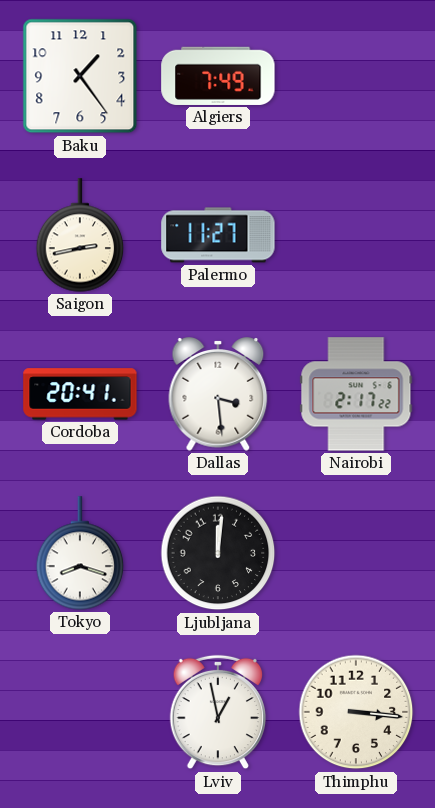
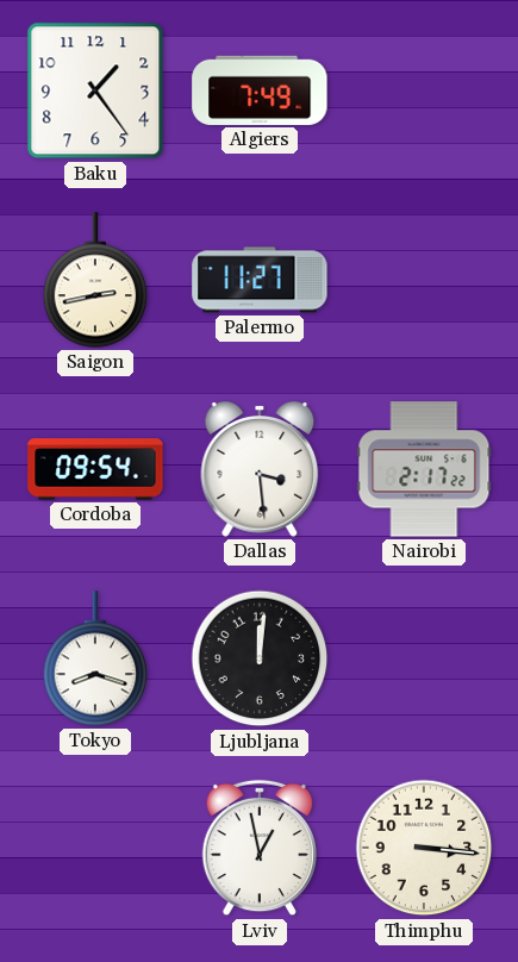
Cordoba: 20:41 -> 09:54 (95, 469)
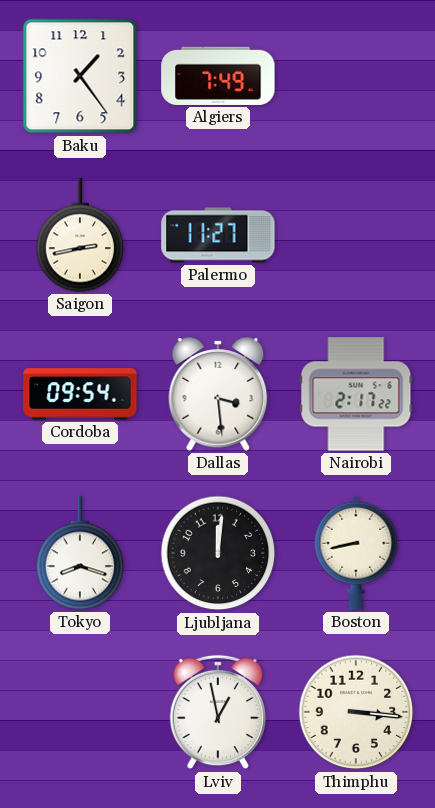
Boston: none -> 8:43 (356, 553)
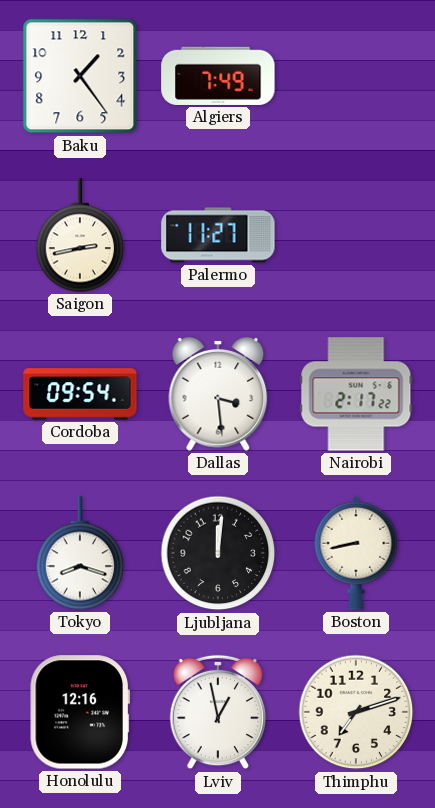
Honolulu: none -> 12:16 (80, 712)
Thimphu: 3:16 -> 7:12 (356, 712)
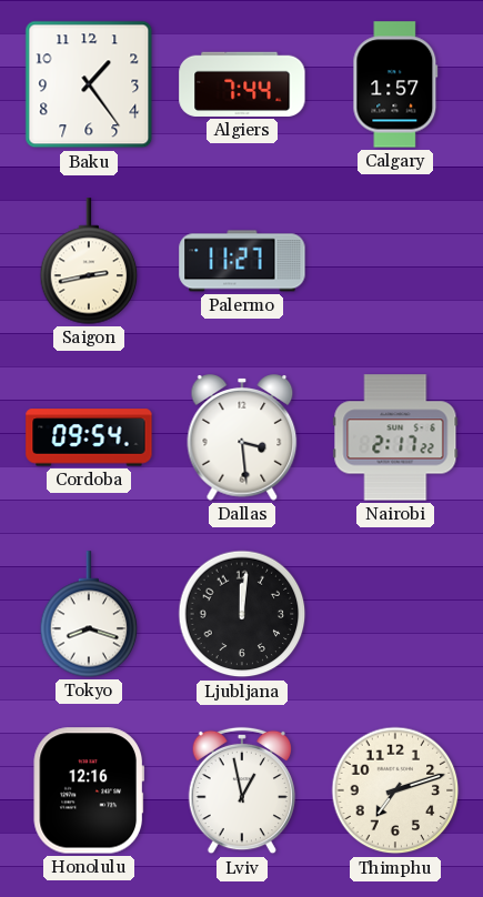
Algiers: 7:49 -> 7:44 (242, 84)
Calgary: none -> 1:57 (395, 84)
Boston: 8:43 -> none (356, 553)
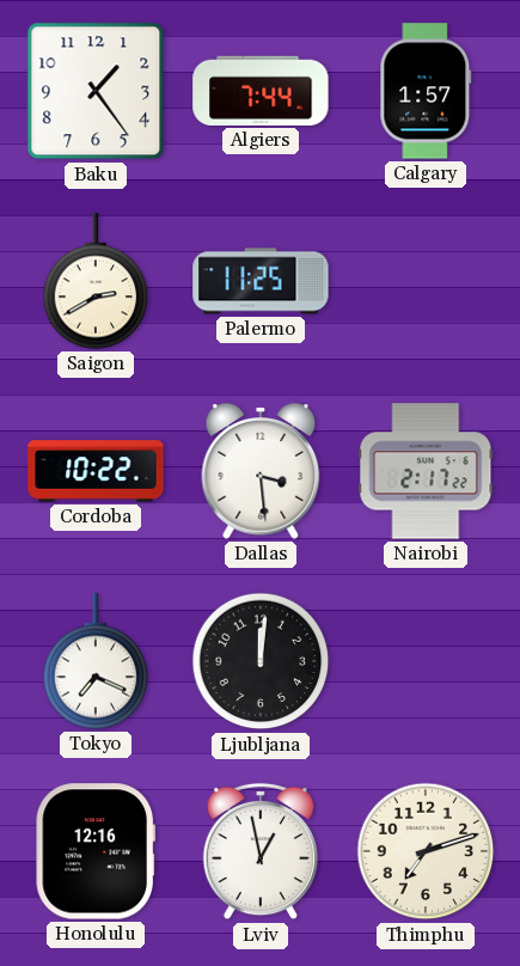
Saigon: 2:43 -> 2:40 (96, 281)
Palermo: 11:27 -> 11:25 (261, 281)
Cordoba: 09:54 -> 10:22 (96, 471)
Tokyo: 8:18 -> 7:19 (96, 661)
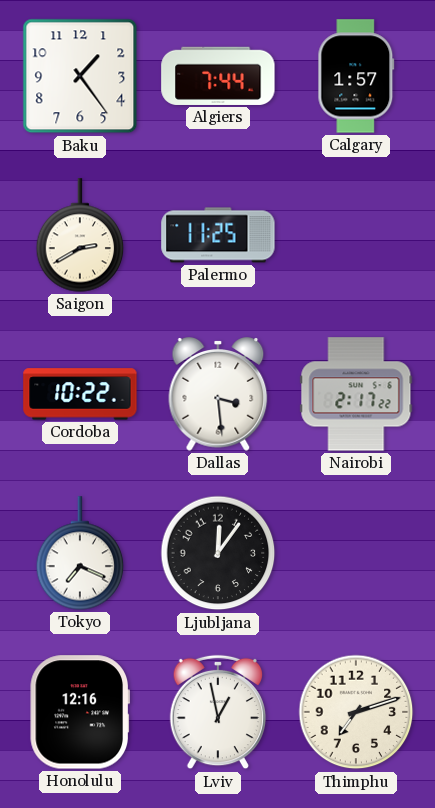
Ljubljana: 12:01 -> 12:06 (218, 553)
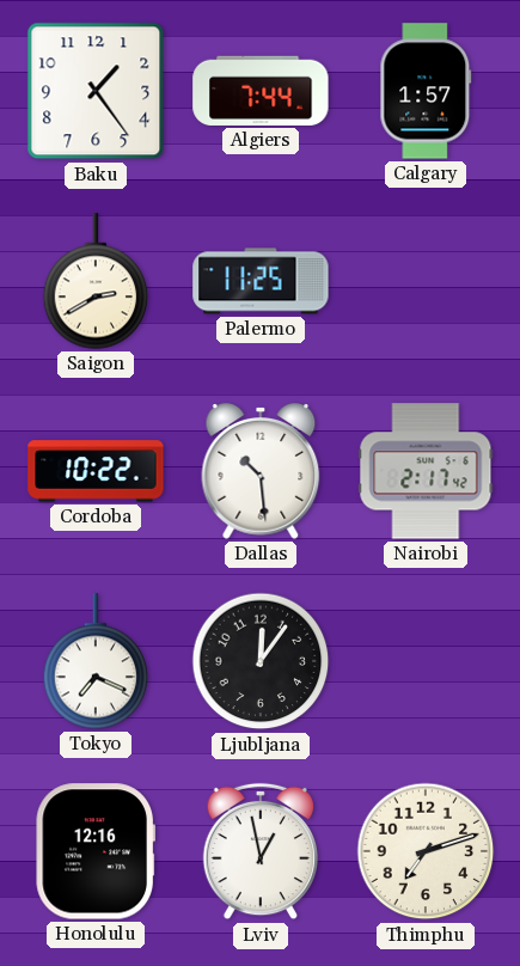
Dallas: 3:29 -> 10:29 (261, 471)
Nairobi: 2:17:22 -> 2:17:42 (426, 471)
